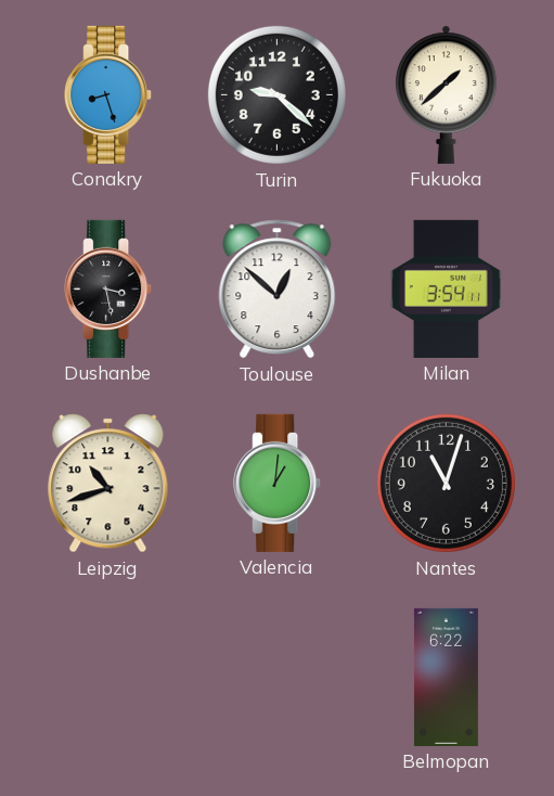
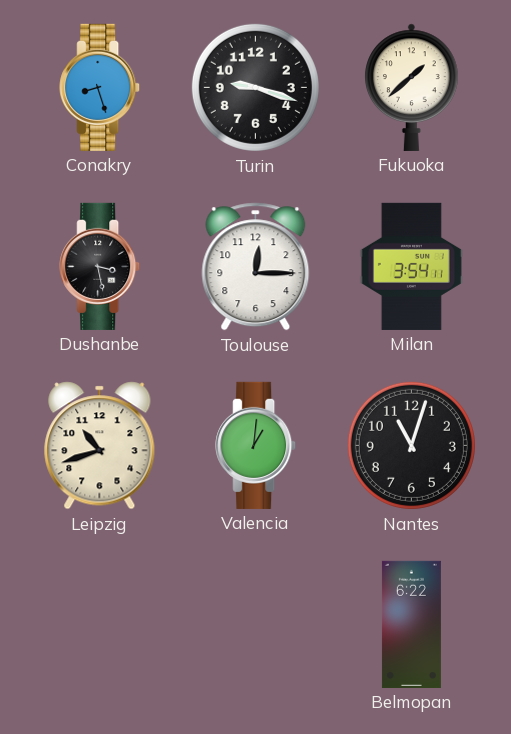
Turin: 9:22 -> 9:18 (255, 87)
Toulouse: 12:52 -> 12:15 (256, 267)
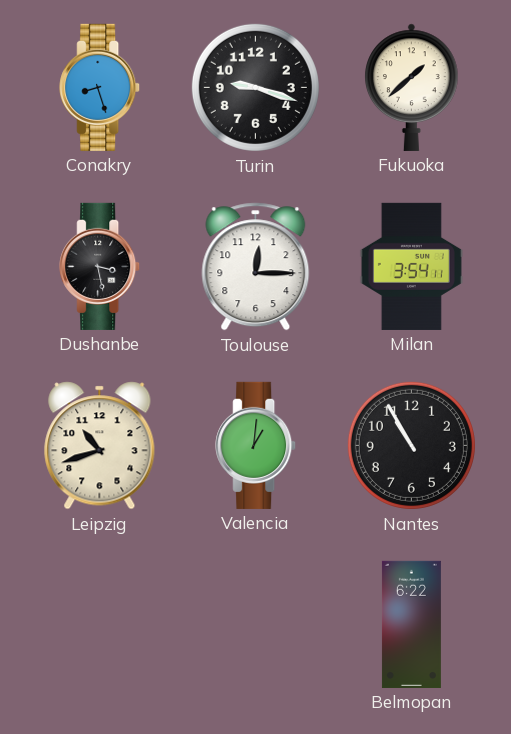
Nantes: 11:03 -> 10:55 (411, 445)
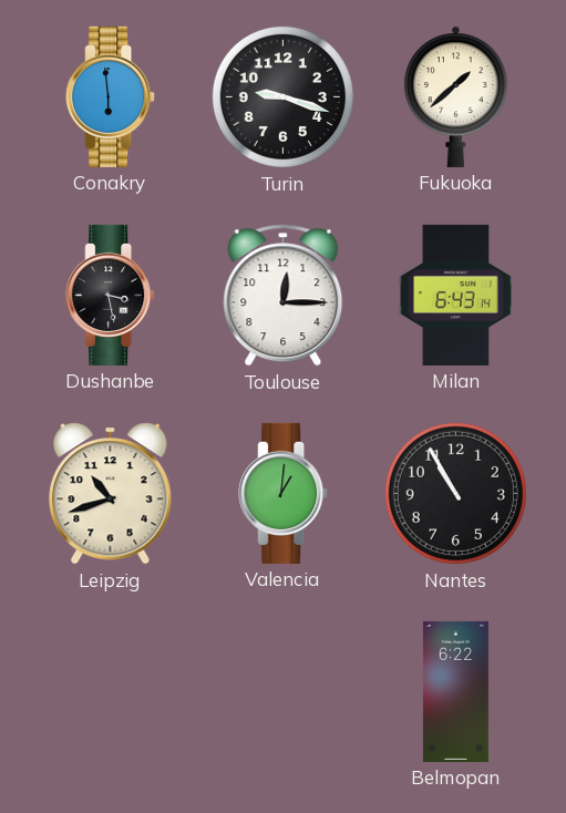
Conakry: 8:27 -> 5:59 (111, 96)
Milan: 3:54 -> 6:43 (455, 295)
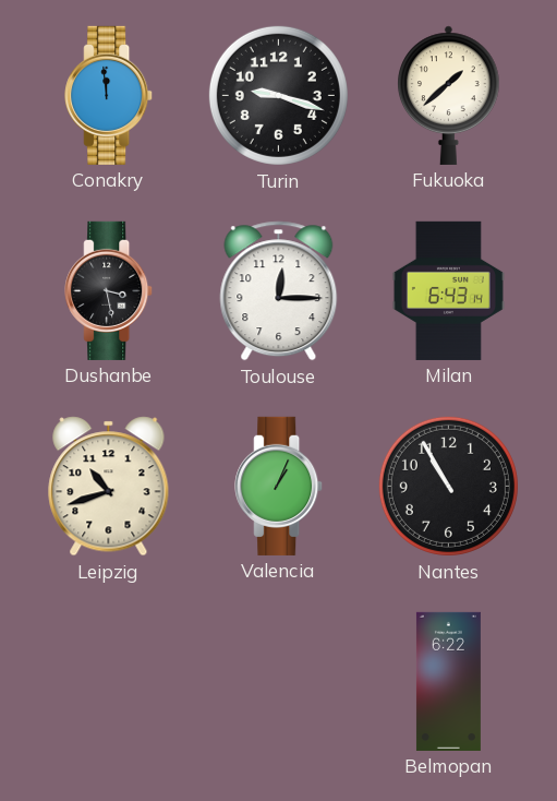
Conakry: 5:59 -> 11:59 (109, 95)
Valencia: 1:01 -> 1:04 (279, 486)
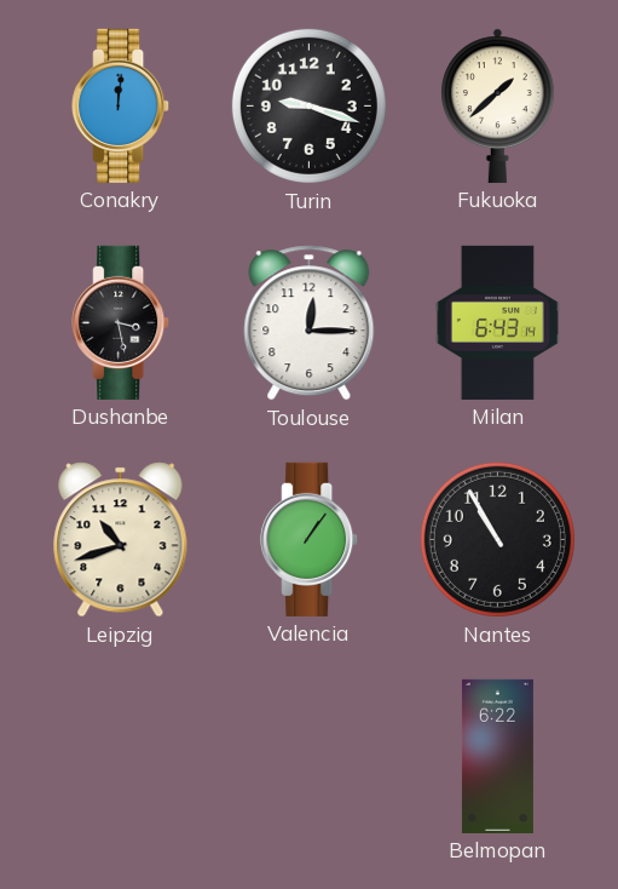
Conakry: 11:59 -> 12:01 (121, 105)
Valencia: 1:04 -> 1:06 (310, 539)
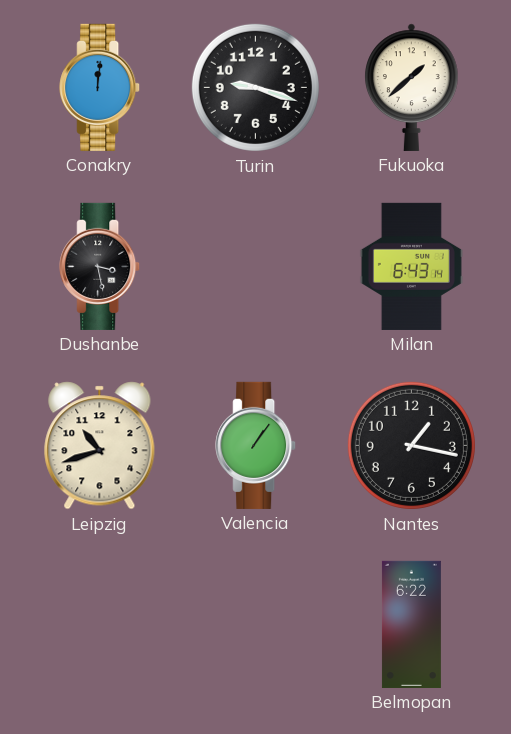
Toulouse: 12:15 -> none (310, 323)
Nantes: 10:55 -> 1:17 (411, 445)
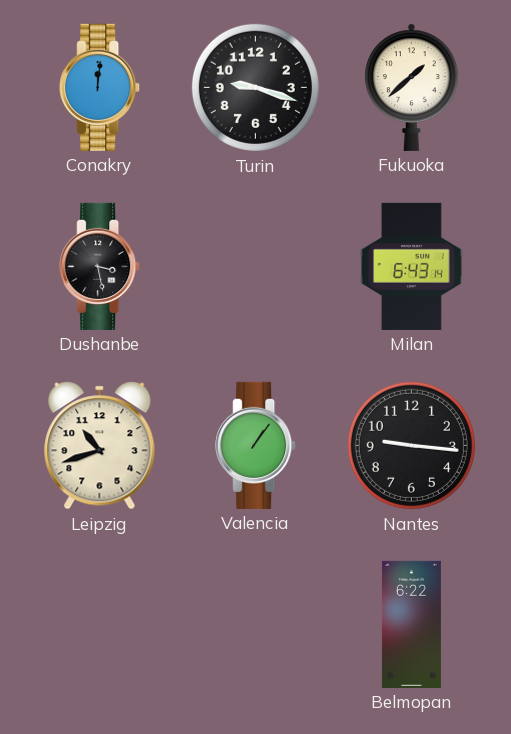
Nantes: 1:17 -> 9:16 (411, 445)
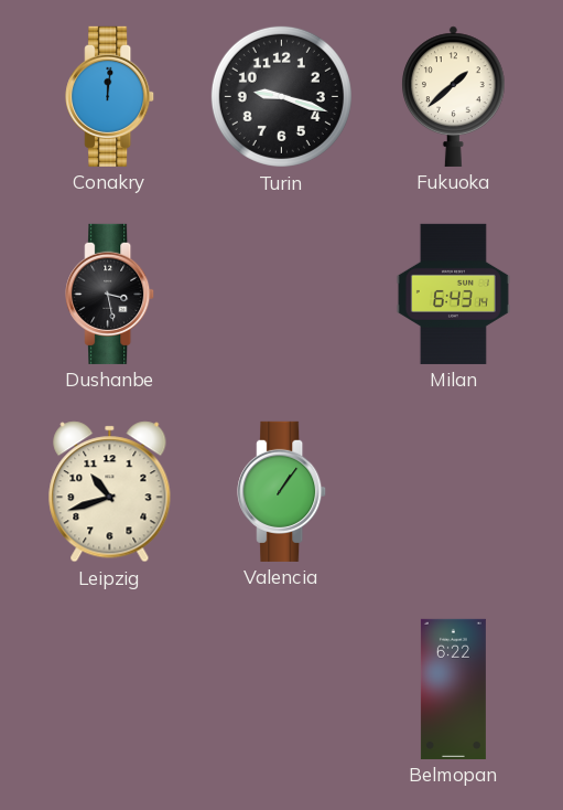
Nantes: 9:16 -> none (411, 445)
